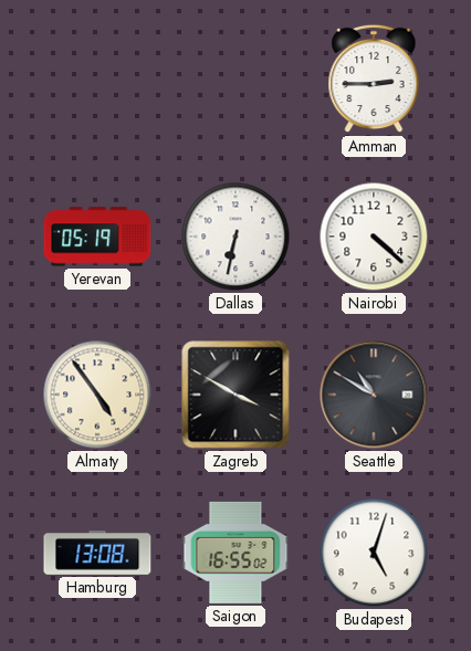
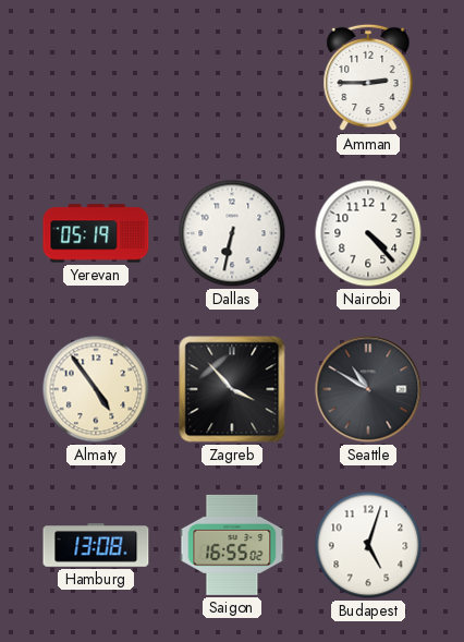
Nairobi: 4:22 -> 4:23 (368, 233)
Zagreb: 3:50 -> 3:53 (232, 389)
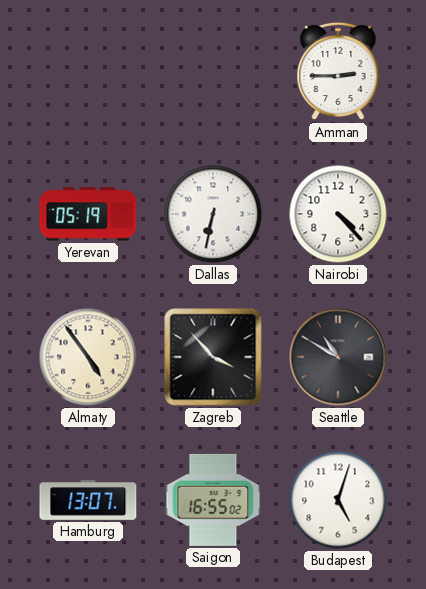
Hamburg: 13:08 -> 13:07 (88, 501)
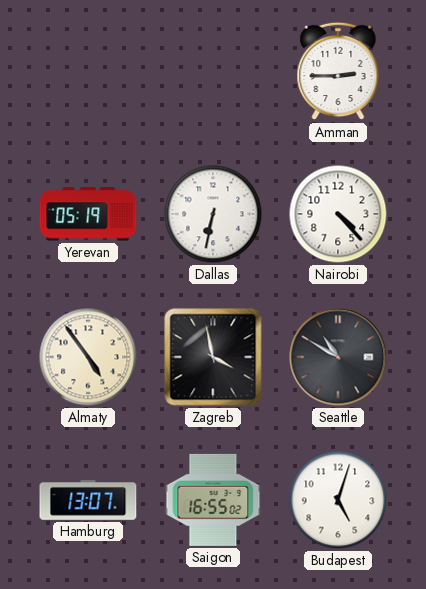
Zagreb: 3:53 -> 3:58 (213, 357)
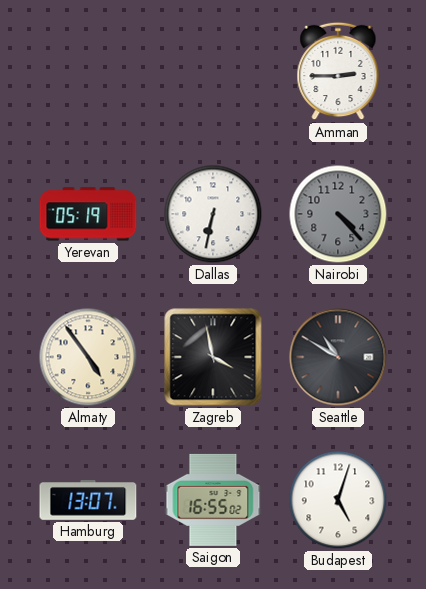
Nairobi dial: white -> grey (338, 214)
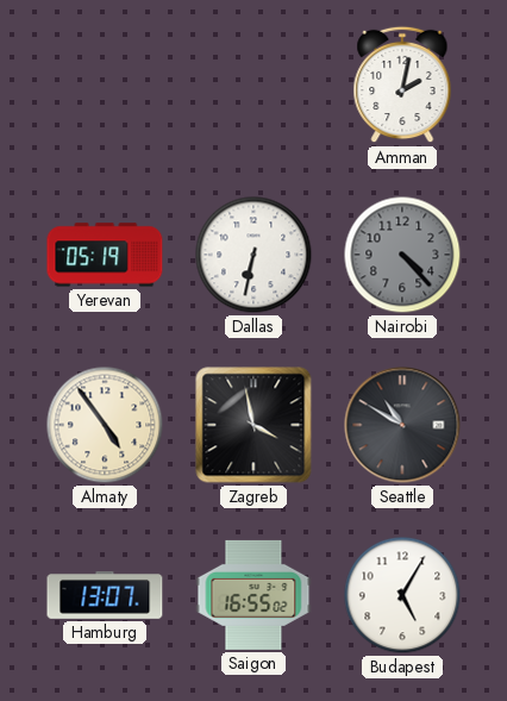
Amman: 2:45 -> 2:02 (402, 85)
Budapest: 5:03 -> 5:05 (402, 595)
